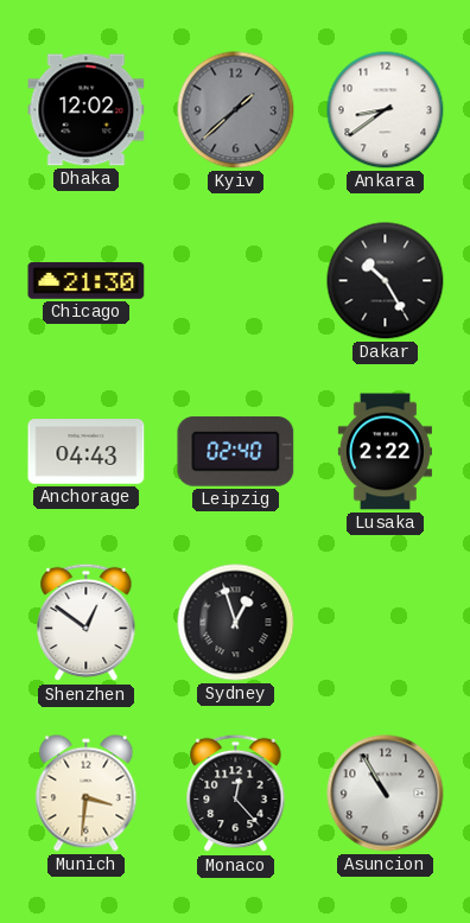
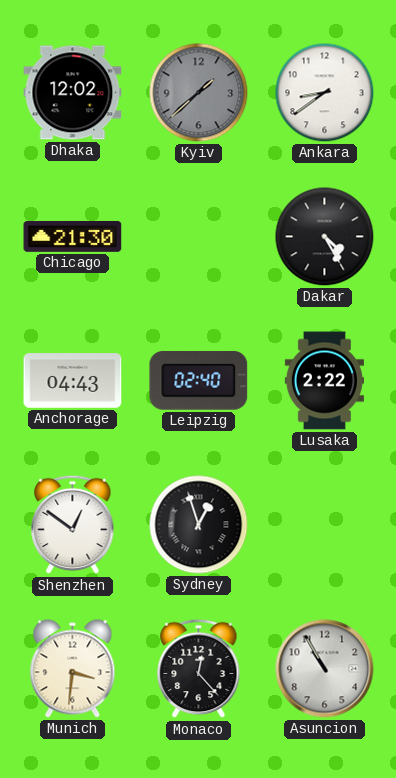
Dakar: 10:25 -> 4:25 (325, 237)
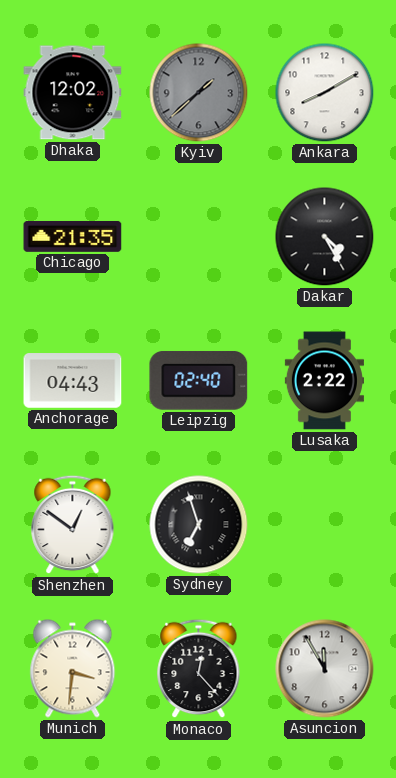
Ankara: 8:39 -> 8:10 (325, 93)
Chicago: 21:30 -> 21:35 (73, 236)
Sydney: 12:57 -> 6:57 (199, 525)
Asuncion: 10:55 -> 11:55 (325, 669)
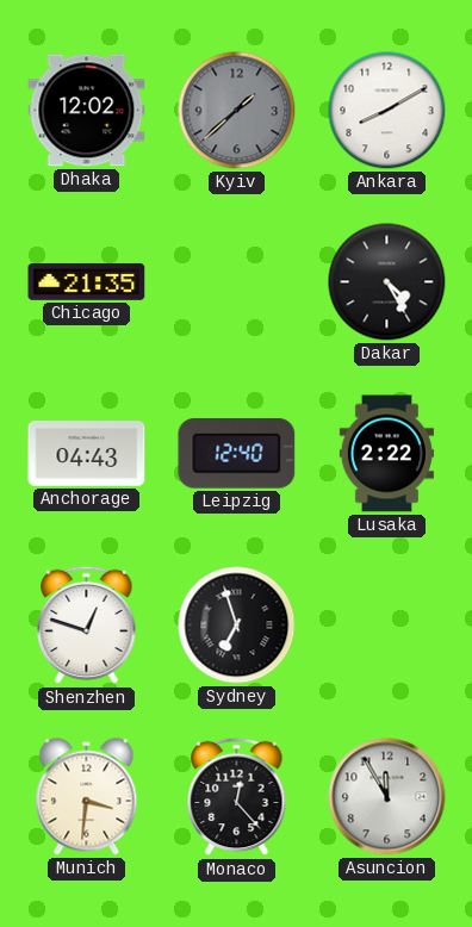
Leipzig: 02:40 -> 12:40 (237, 453)
Shenzhen: 12:51 -> 12:48 (87, 626)
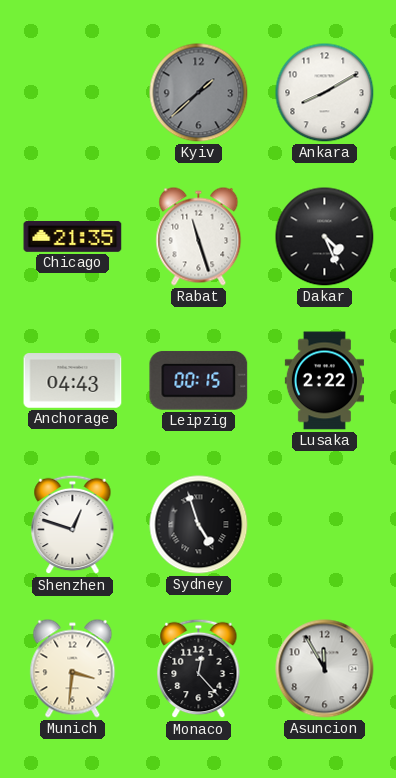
Dhaka: 12:02 -> none (87, 111)
Rabat: none -> 11:27 (199, 237)
Dakar: 4:25 -> 4:26 (325, 237)
Leipzig: 12:40 -> 00:15 (199, 380)
Sydney: 6:57 -> 4:57 (199, 525)
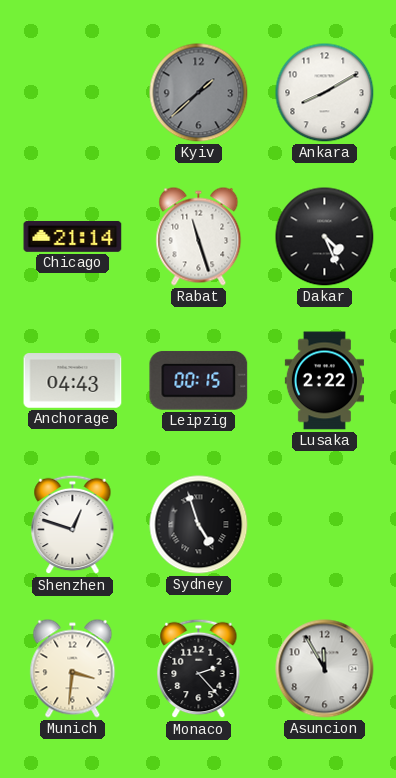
Chicago: 21:35 -> 21:14 (73, 236)
Monaco: 12:23 -> 2:23 (199, 669)
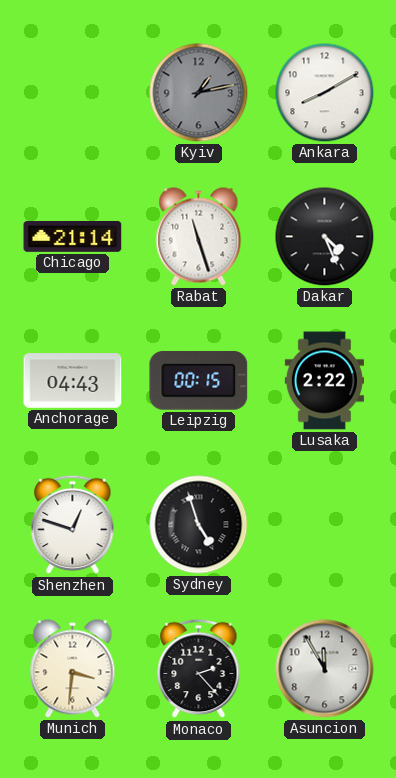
Kyiv: 1:38 -> 1:13 (199, 93)
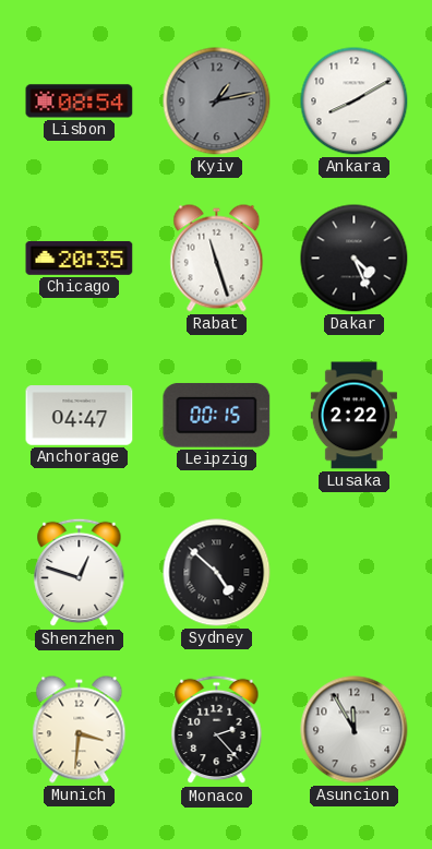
Lisbon: none -> 08:54 (80, 101)
Chicago: 21:14 -> 20:35 (80, 258)
Anchorage: 04:43 -> 04:47 (80, 416)
Sydney: 4:57 -> 4:52 (217, 573)
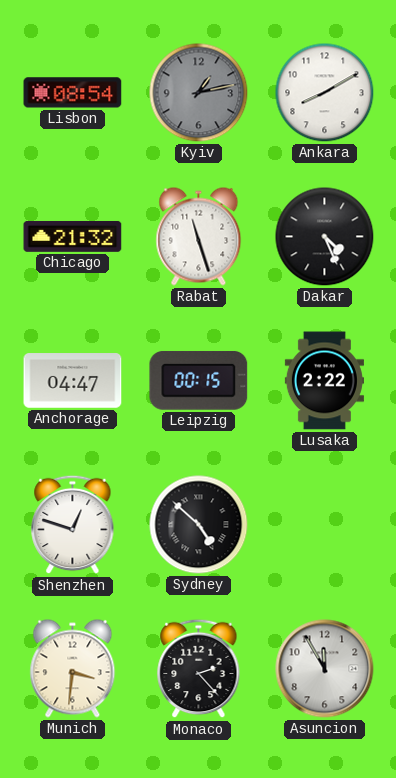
Chicago: 20:35 -> 21:32 (73, 236)
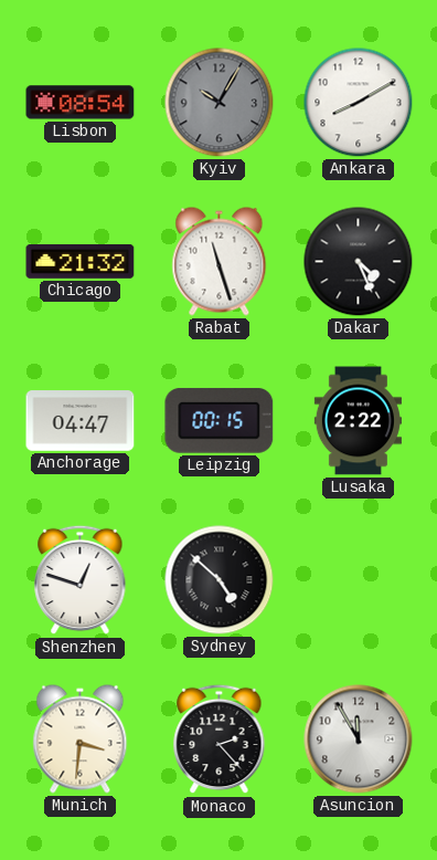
Kyiv: 1:13 -> 10:05 (220, 103)
